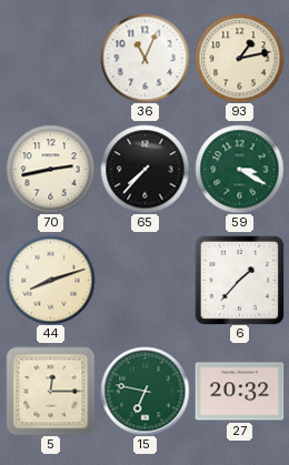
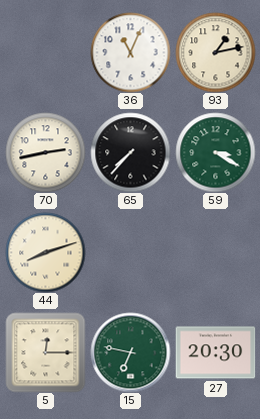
6: 1:37 -> none (239, 280)
27: 20:32 -> 20:30 (215, 353)
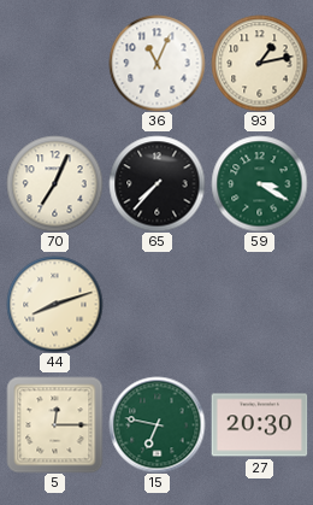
70: 2:43 -> 7:04 (54, 183)
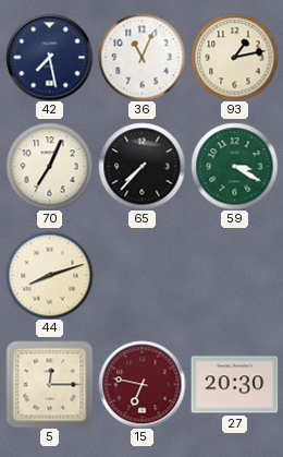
42: none -> 7:28 (49, 57)
15 dial: green -> burgundy (141, 384)
